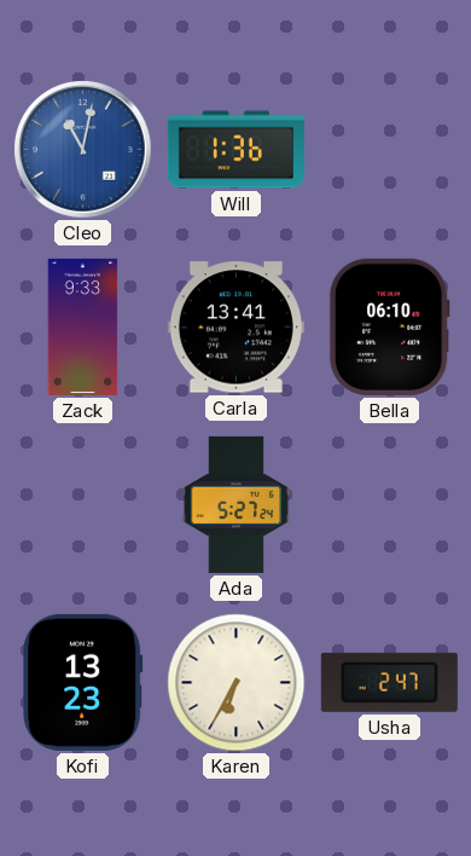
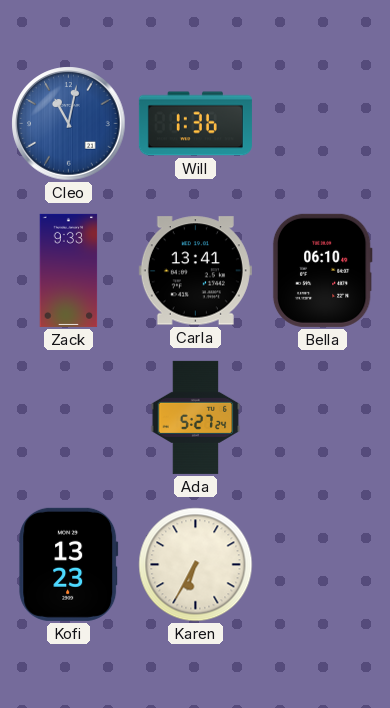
Usha: 2:47 -> none (389, 682)
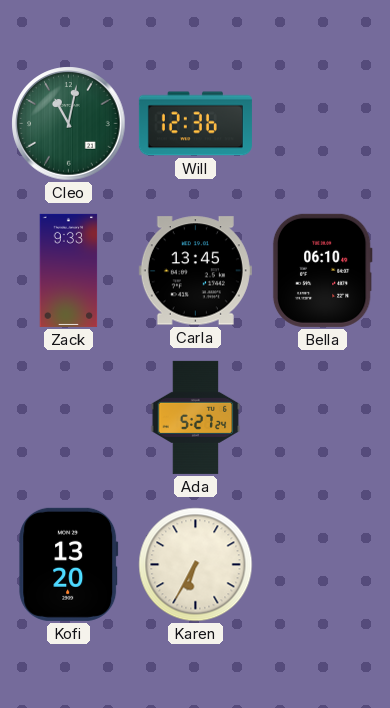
Cleo dial: blue -> green (69, 124)
Will: 1:36 -> 12:36 (195, 124)
Carla: 13:41 -> 13:45 (195, 271)
Kofi: 13:23 -> 13:20 (69, 564)
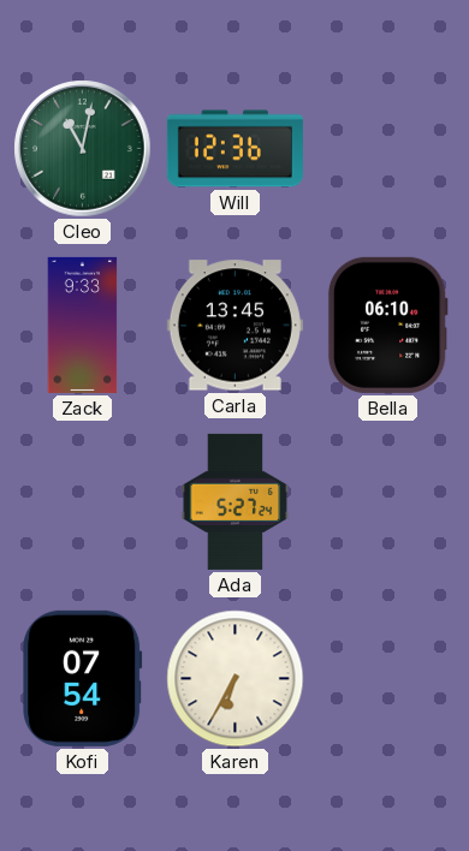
Kofi: 13:20 -> 07:54 (83, 678)
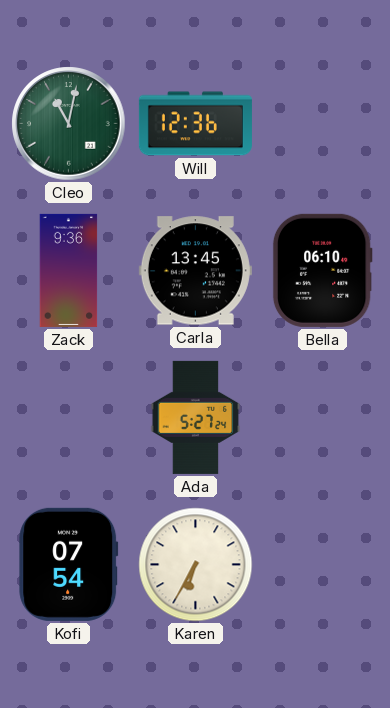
Zack: 9:33 -> 9:36 (69, 270)
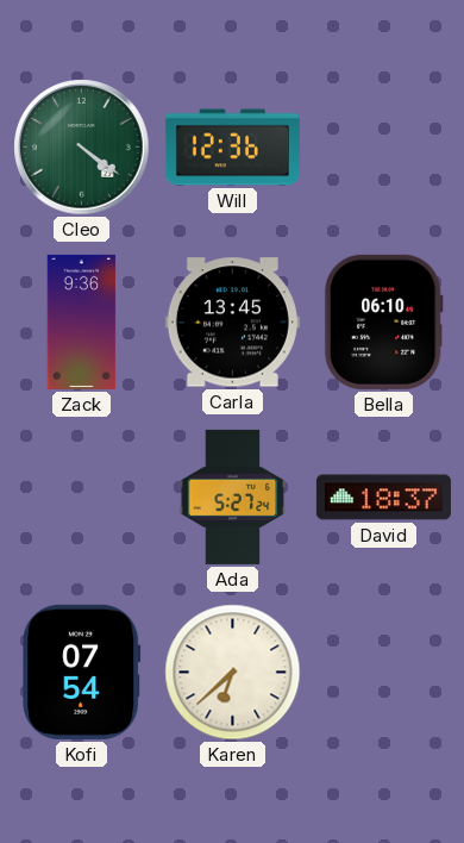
Cleo: 11:02 -> 4:21 (82, 148)
David: none -> 18:37 (383, 498)
Karen: 6:35 -> 6:38 (233, 673)
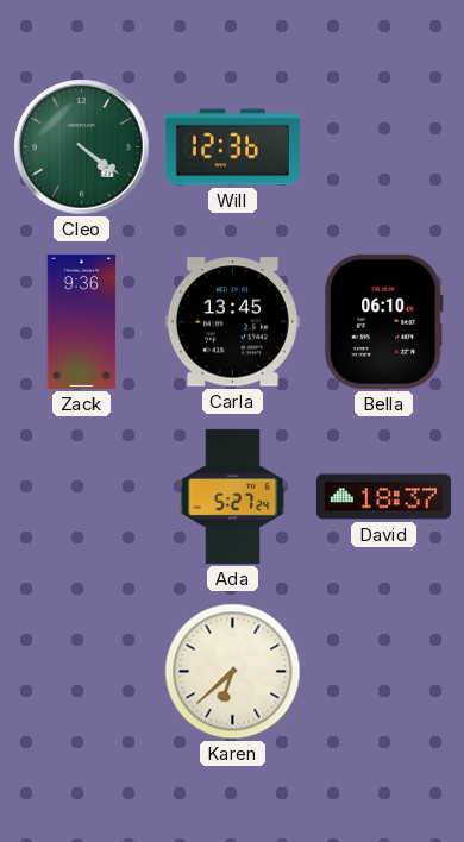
Kofi: 07:54 -> none (82, 672)
